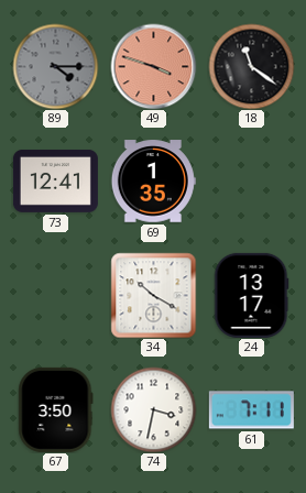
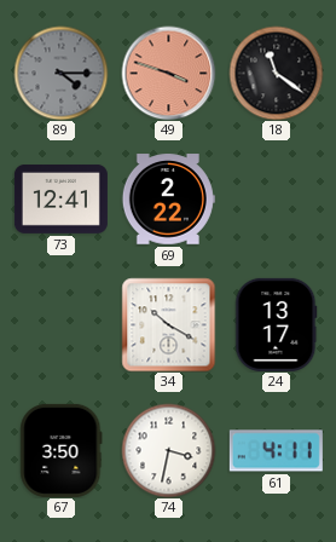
69: 1:35 -> 2:22 (168, 200)
61: 7:11 -> 4:11 (276, 451)
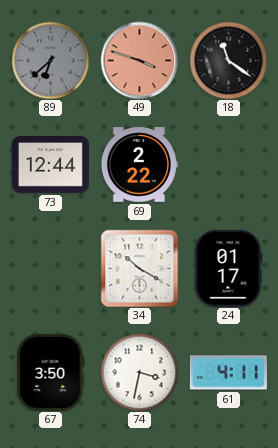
89: 4:15 -> 6:38 (50, 60)
73: 12:41 -> 12:44 (50, 164)
24: 13:17 -> 01:17 (228, 268)
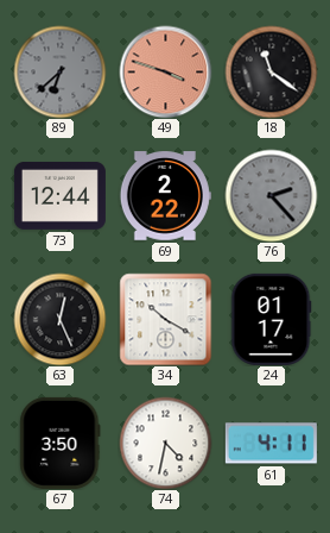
76: none -> 2:23 (271, 195)
63: none -> 12:26 (59, 319)
74: 3:32 -> 4:32 (165, 443)
